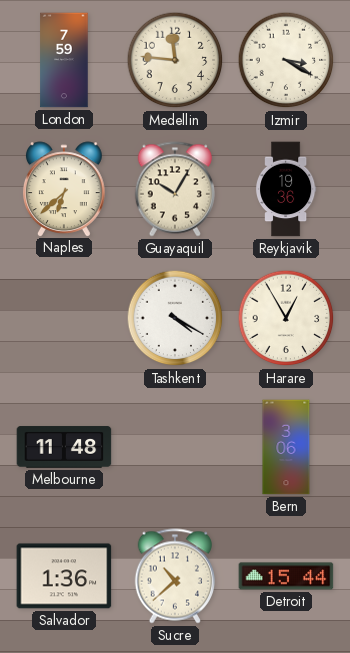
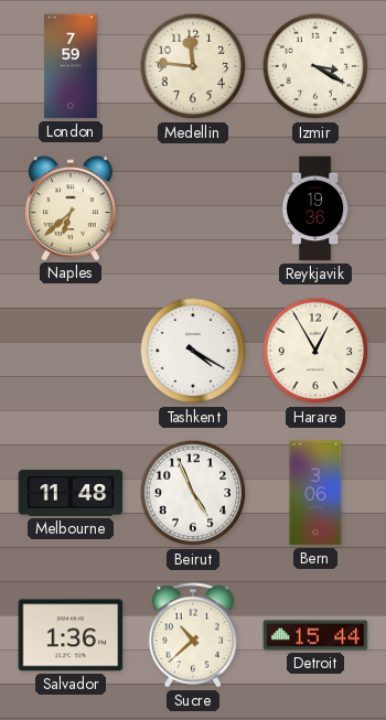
Guayaquil: 10:05 -> none (174, 189)
Beirut: none -> 4:56 (193, 493)
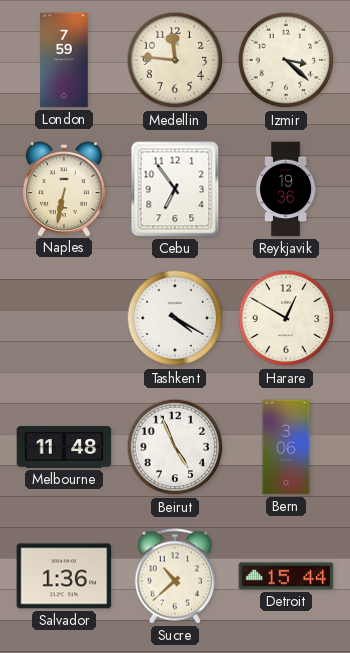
Izmir: 3:20 -> 3:22 (286, 60)
Naples: 6:38 -> 6:32 (64, 189)
Cebu: none -> 6:54 (175, 189)
Harare: 12:55 -> 12:50 (286, 318)
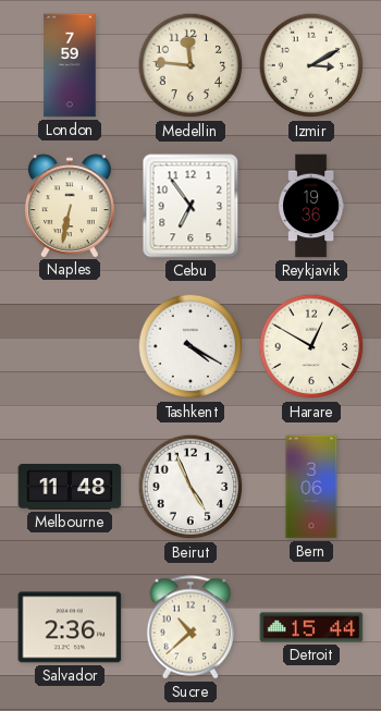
Izmir: 3:22 -> 3:10 (311, 65)
Salvador: 1:36 -> 2:36 (70, 627)
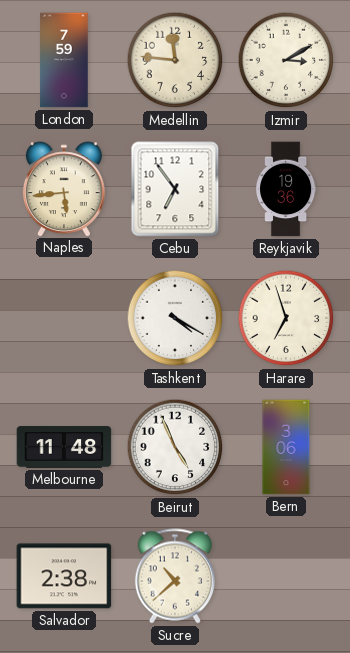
Naples: 6:32 -> 5:44 (64, 189)
Harare: 12:50 -> 6:57 (286, 318)
Salvador: 2:36 -> 2:38 (64, 576)
Detroit: 15:44 -> none (311, 627)
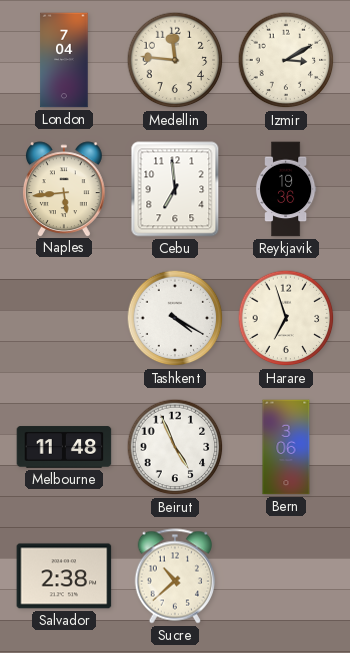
London: 7:59 -> 7:04 (64, 60)
Cebu: 6:54 -> 6:59 (175, 189)
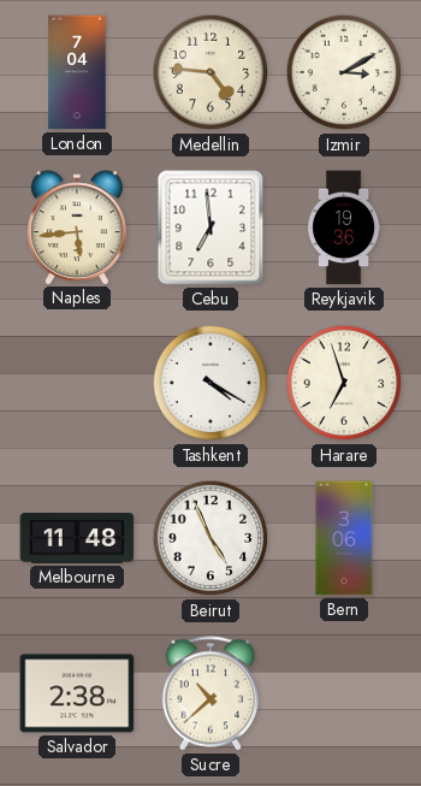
Medellin: 11:46 -> 4:46 (210, 72)
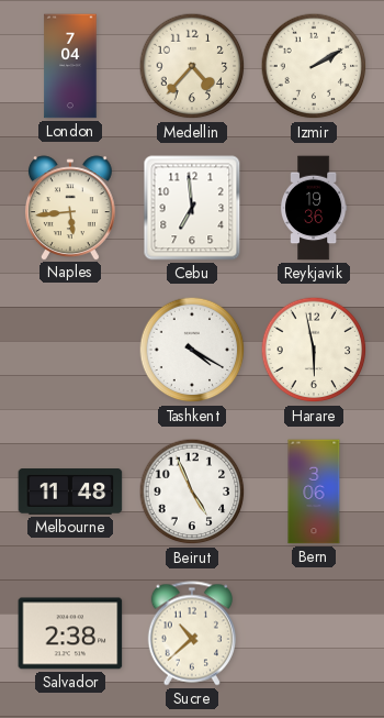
Medellin: 4:46 -> 4:37 (192, 66)
Izmir: 3:10 -> 2:10 (314, 66)
Harare: 6:57 -> 5:58 (314, 350)
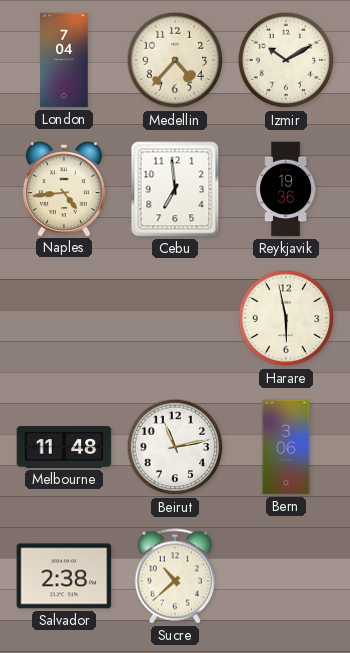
Izmir: 2:10 -> 10:10 (286, 60)
Naples: 5:44 -> 4:44 (64, 189)
Tashkent: 4:20 -> none (192, 350)
Beirut: 4:56 -> 11:13 (175, 447)
